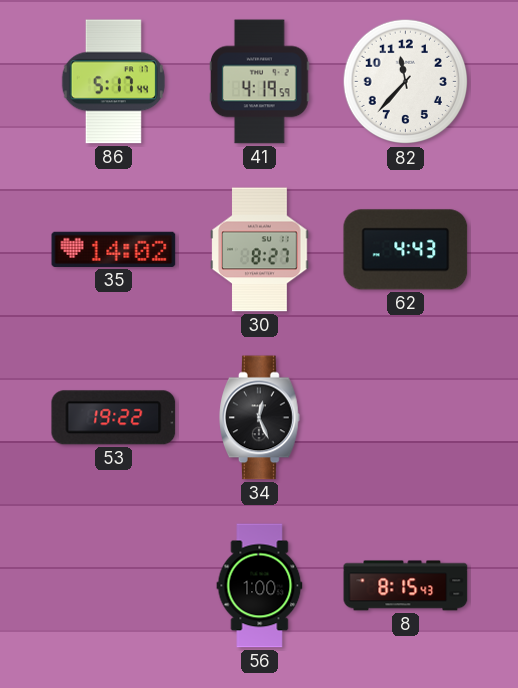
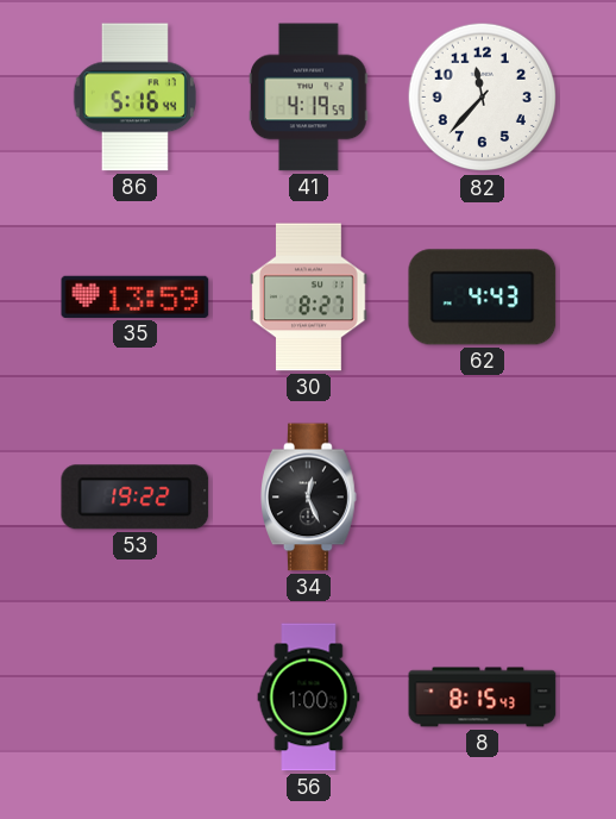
86: 5:17 -> 5:16 (134, 98)
35: 14:02 -> 13:59 (136, 296)
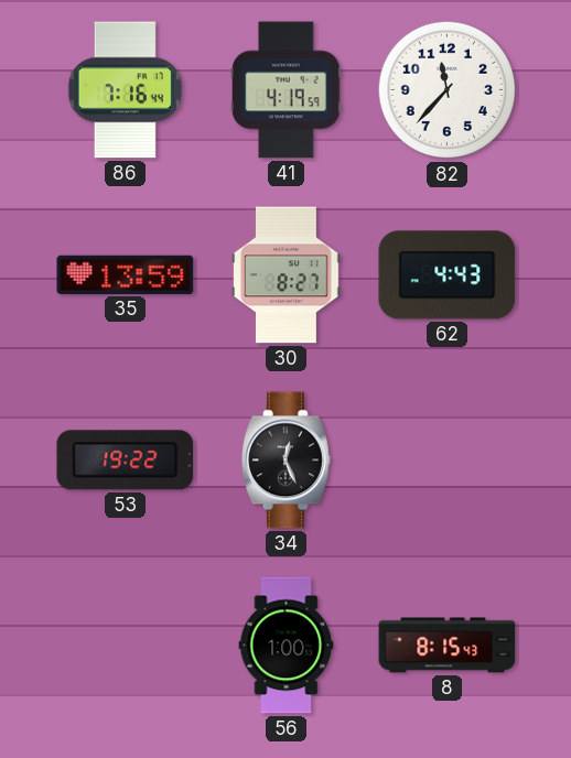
86: 5:16 -> 7:16 (125, 90)
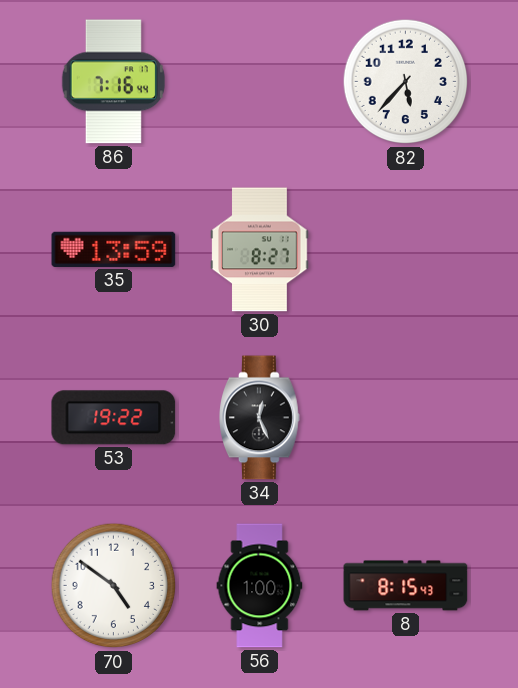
41: 4:19 -> none (287, 90)
82: 11:37 -> 5:37 (406, 82)
62: 4:43 -> none (448, 275)
70: none -> 4:51 (114, 586)
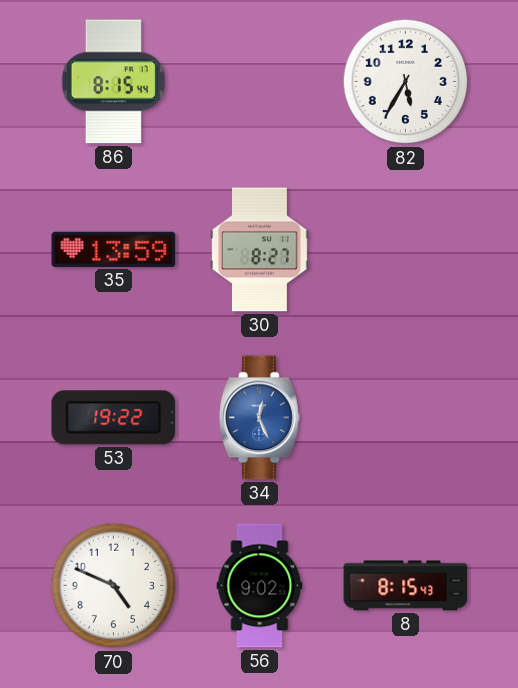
86: 7:16 -> 8:15 (113, 82)
82: 5:37 -> 5:35 (406, 82)
34 dial: black -> blue (260, 418)
70: 4:51 -> 4:49 (114, 586)
56: 1:00 -> 9:02 (260, 586)
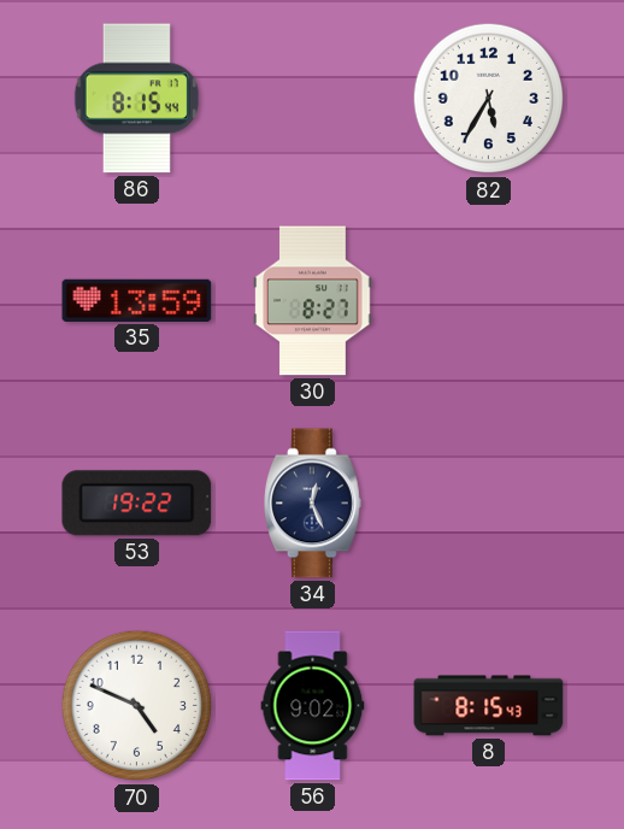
34 dial: blue -> navy (313, 504)
